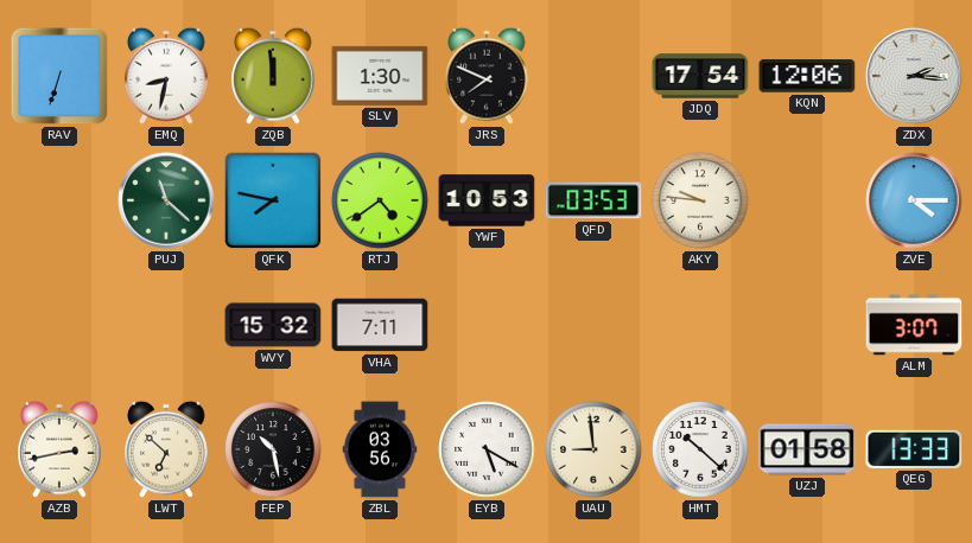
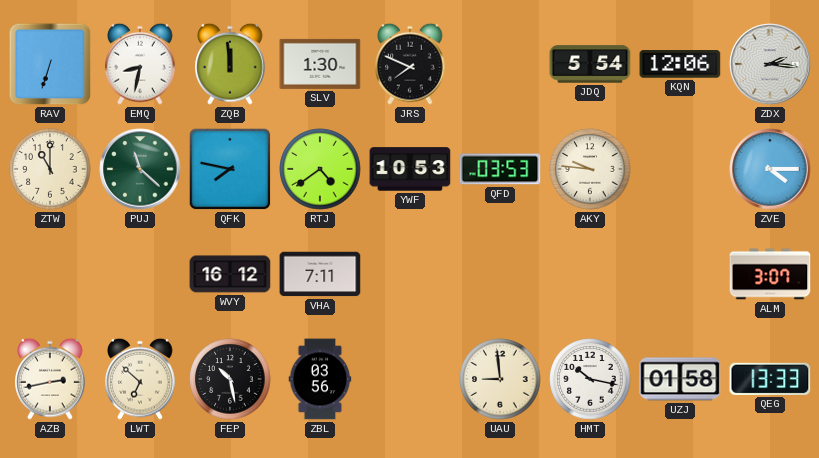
JDQ: 17:54 -> 5:54 (590, 64)
ZTW: none -> 11:00 (50, 169)
WVY: 15:32 -> 16:12 (230, 274)
EYB: 5:20 -> none (487, 449)
HMT: 10:22 -> 10:17 (590, 379)
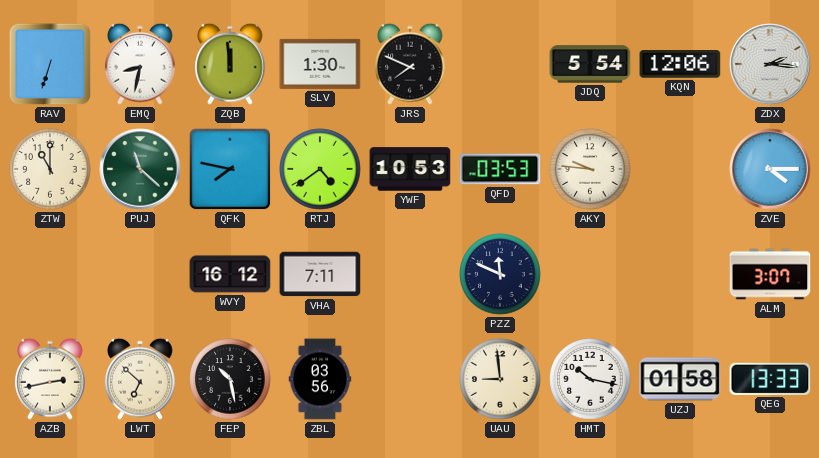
PZZ: none -> 11:49 (500, 274)
